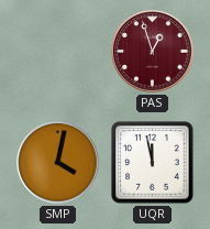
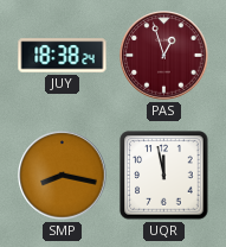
JUY: none -> 18:38 (63, 56)
SMP: 4:02 -> 8:17 (63, 176)
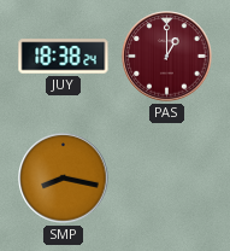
PAS: 12:57 -> 1:00 (167, 57)
UQR: 11:58 -> none (164, 176)
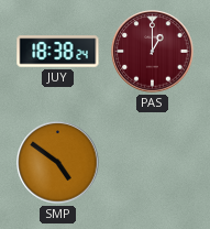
SMP: 8:17 -> 4:51 (58, 163)
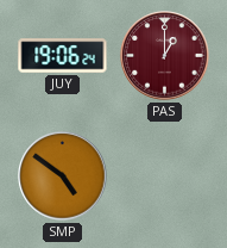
JUY: 18:38 -> 19:06 (63, 56)
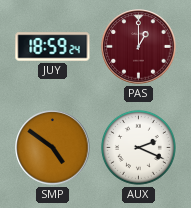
JUY: 19:06 -> 18:59 (53, 47)
AUX: none -> 2:19 (138, 147)
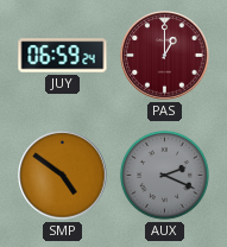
JUY: 18:59 -> 06:59 (63, 56)
AUX dial: white -> grey (164, 175)
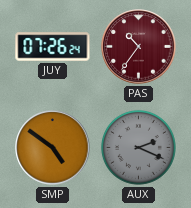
JUY: 06:59 -> 07:26 (53, 47)
PAS: 1:00 -> 10:36 (139, 47)
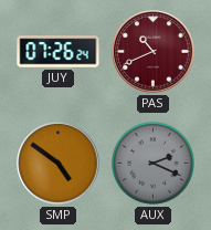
PAS: 10:36 -> 10:41 (154, 52)
